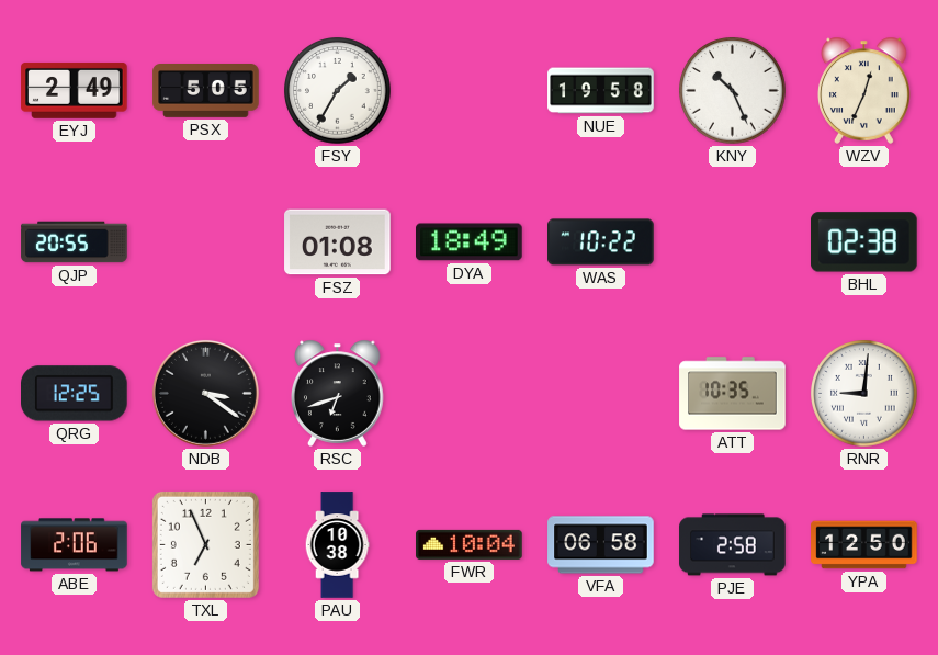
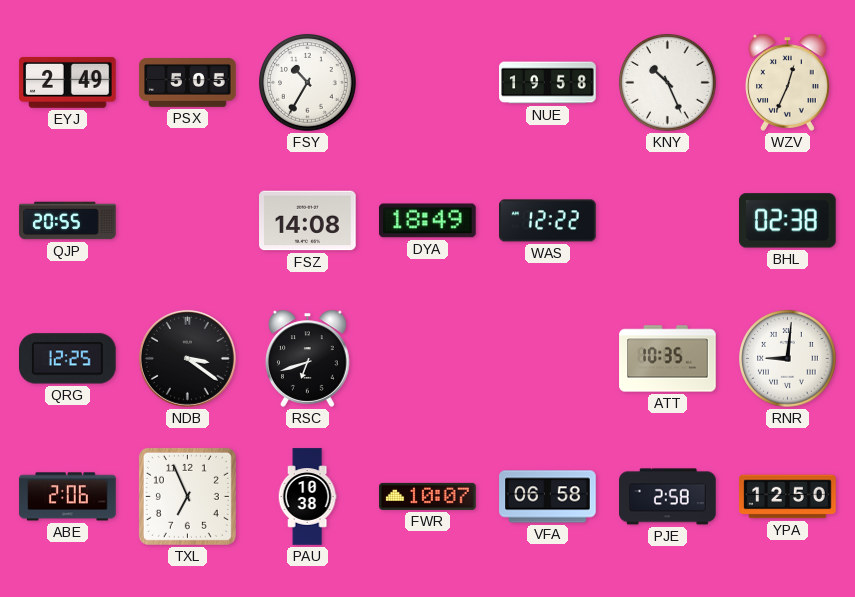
FSY: 1:35 -> 10:35 (308, 83)
FSZ: 01:08 -> 14:08 (308, 221)
WAS: 10:22 -> 12:22 (548, 221)
FWR: 10:04 -> 10:07 (428, 496)
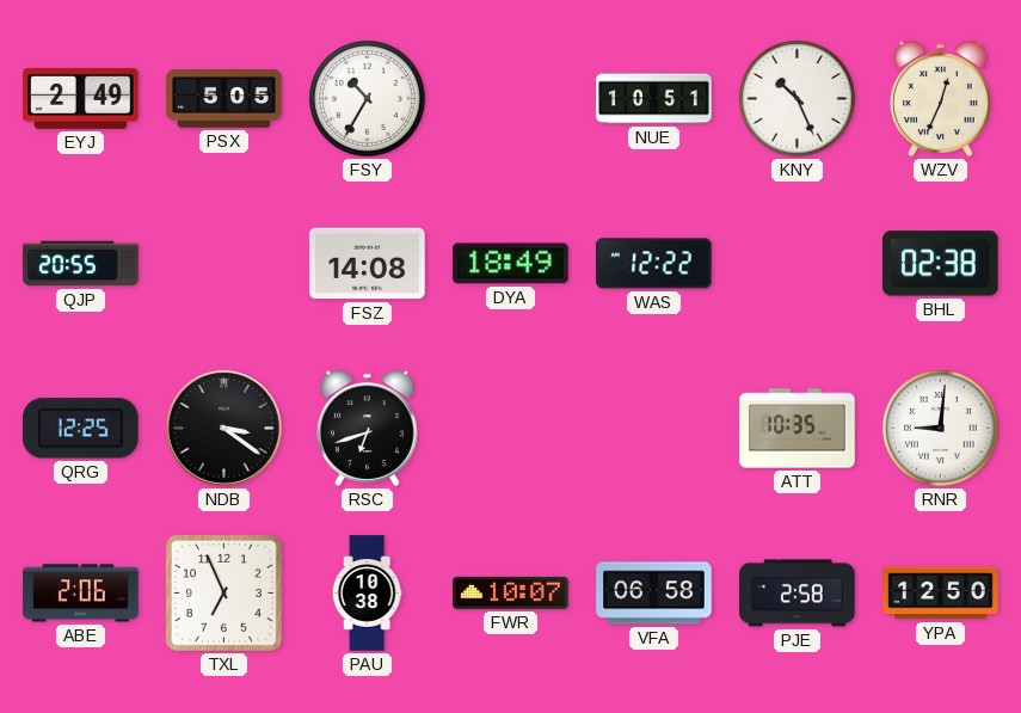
NUE: 19:58 -> 10:51 (654, 99)
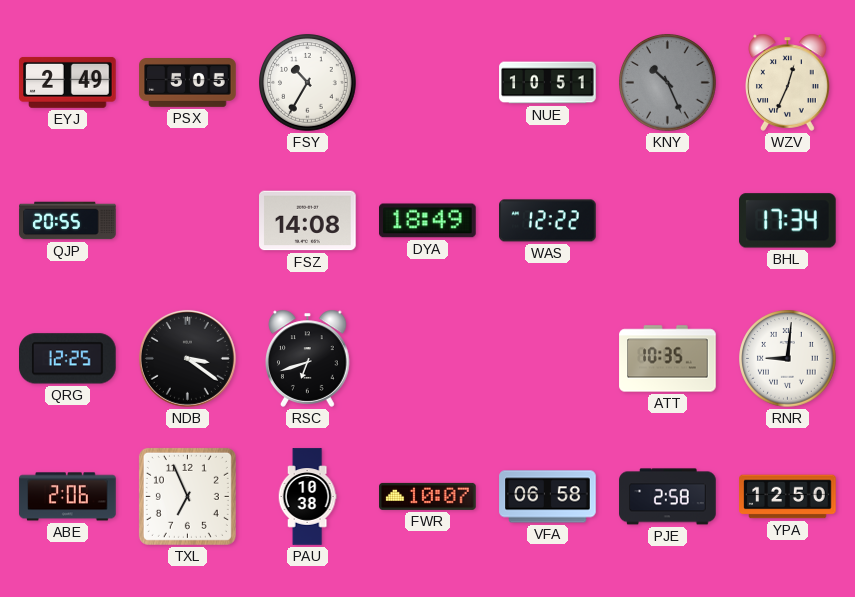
KNY dial: white -> grey (668, 83)
BHL: 02:38 -> 17:34 (788, 221)
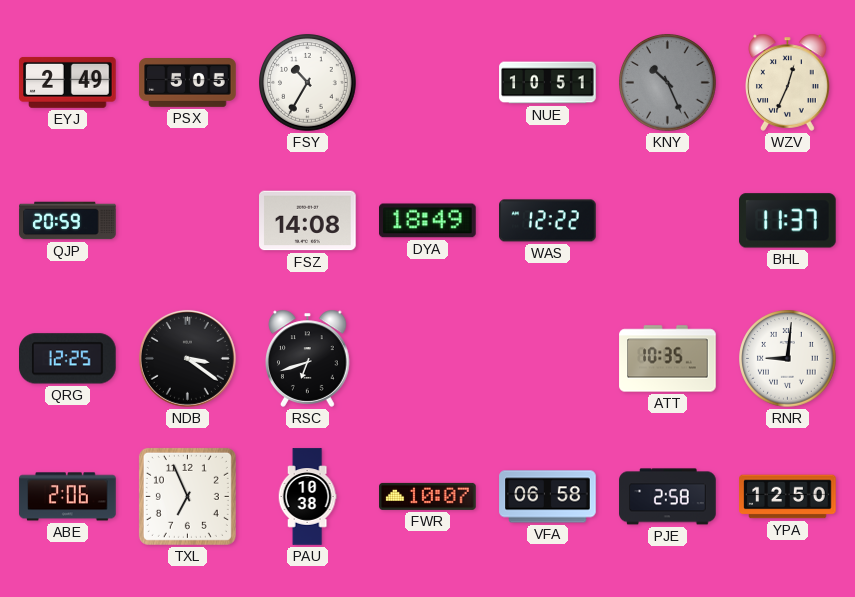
QJP: 20:55 -> 20:59 (68, 221)
BHL: 17:34 -> 11:37 (788, 221)
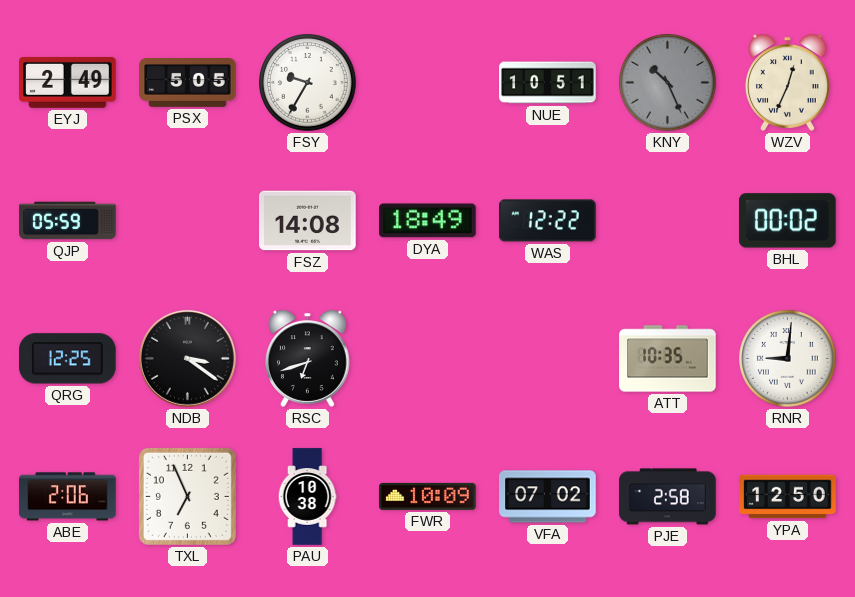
FSY: 10:35 -> 9:35 (308, 83)
QJP: 20:59 -> 05:59 (68, 221)
BHL: 11:37 -> 00:02 (788, 221)
FWR: 10:07 -> 10:09 (428, 496)
VFA: 06:58 -> 07:02 (548, 497)
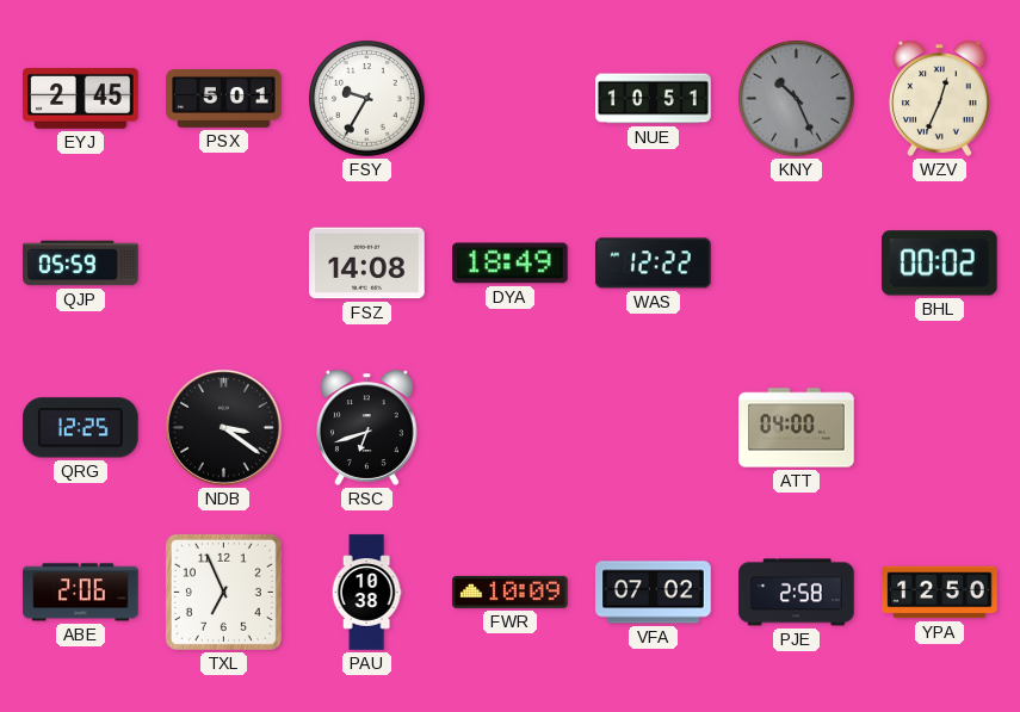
EYJ: 2:49 -> 2:45 (81, 98)
PSX: 5:05 -> 5:01 (224, 99)
ATT: 10:35 -> 04:00 (797, 428)
RNR: 9:01 -> none (788, 359)
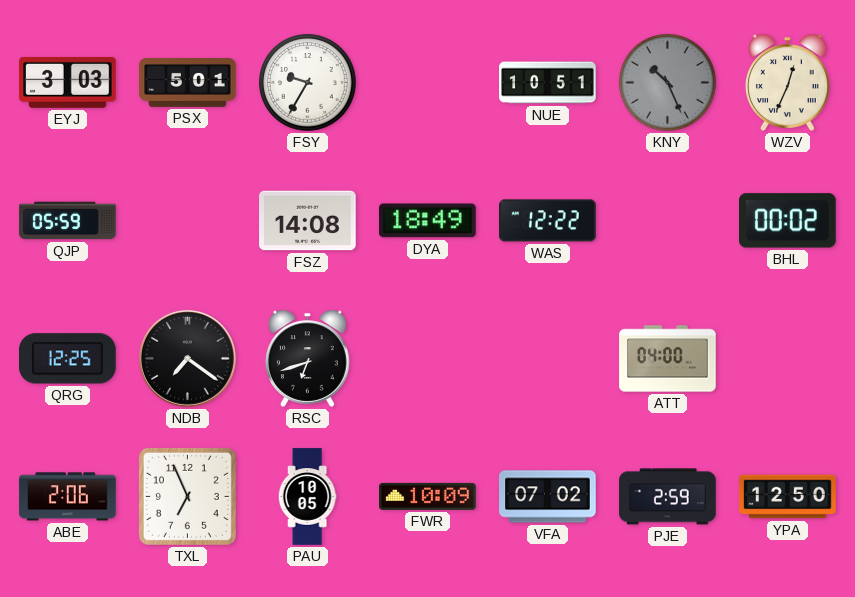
EYJ: 2:45 -> 3:03 (68, 82)
NDB: 3:21 -> 7:21 (187, 358)
PAU: 10:38 -> 10:05 (307, 497)
PJE: 2:58 -> 2:59 (668, 497)
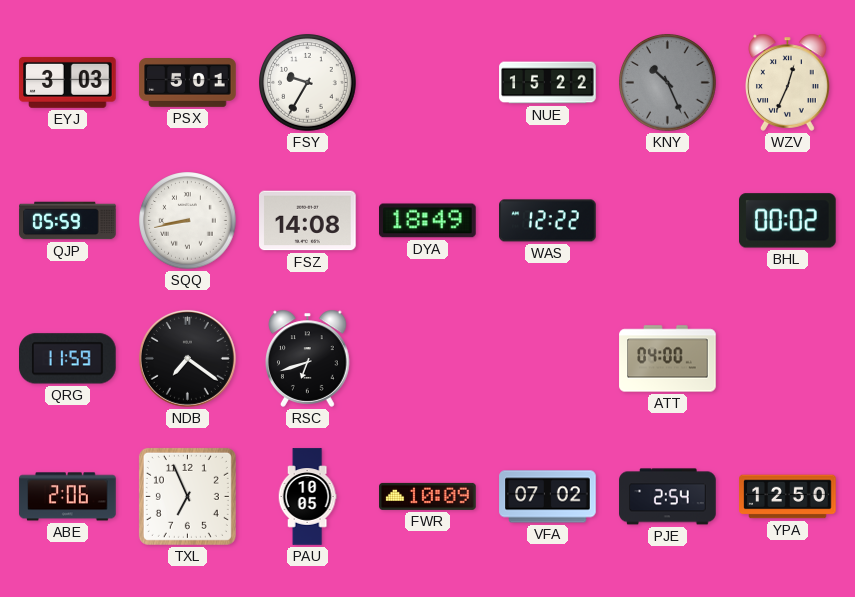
NUE: 10:51 -> 15:22 (548, 83)
SQQ: none -> 8:43 (188, 221)
QRG: 12:25 -> 11:59 (68, 359)
PJE: 2:59 -> 2:54 (668, 497)
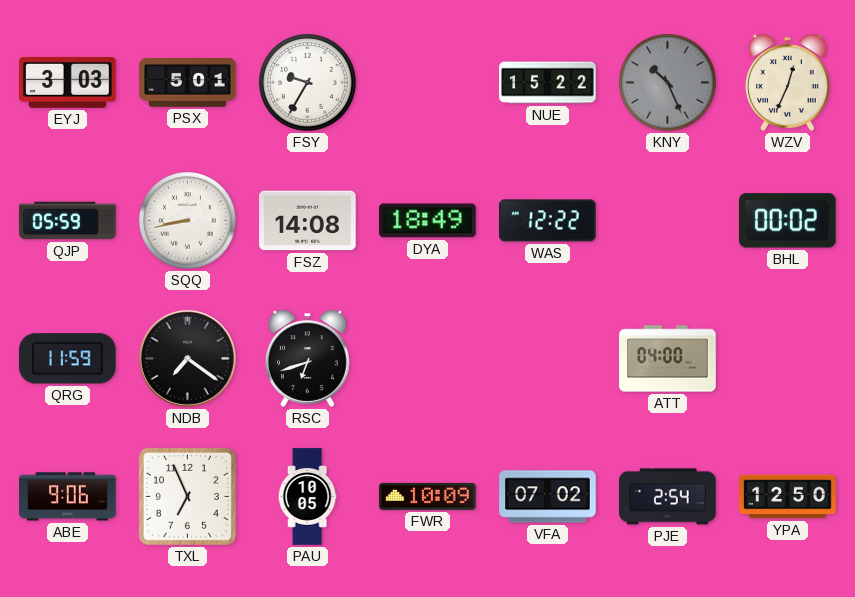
ABE: 2:06 -> 9:06 (68, 497)
